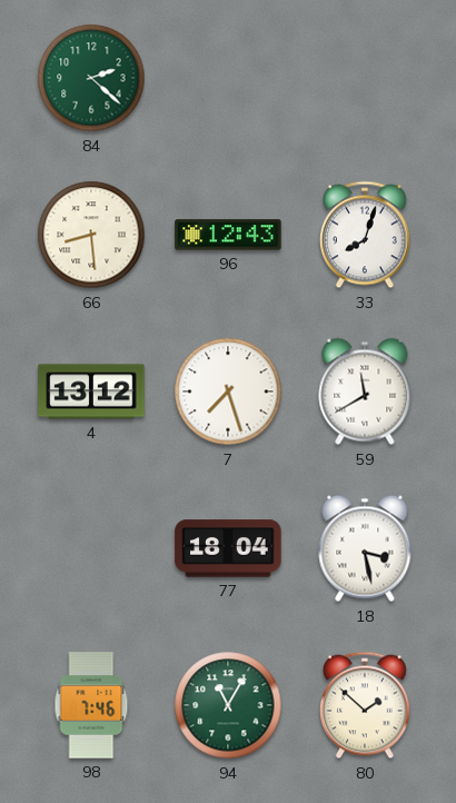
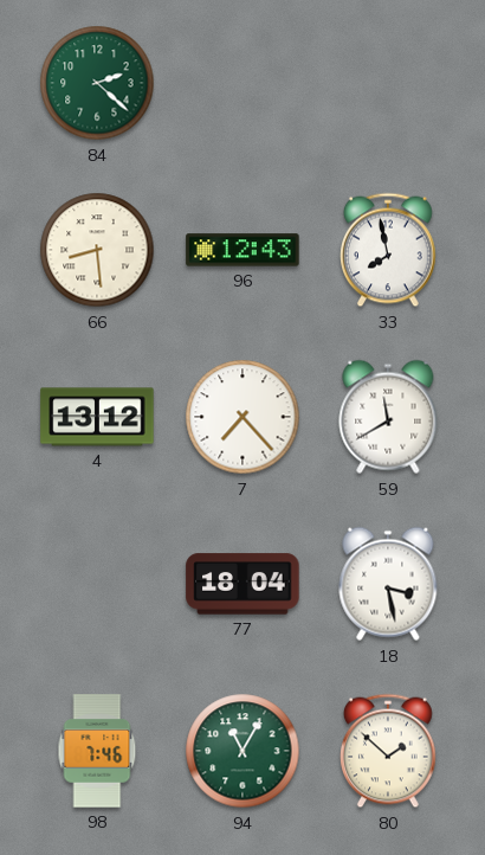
33: 8:03 -> 7:58 (389, 250)
7: 7:27 -> 7:23 (242, 417)
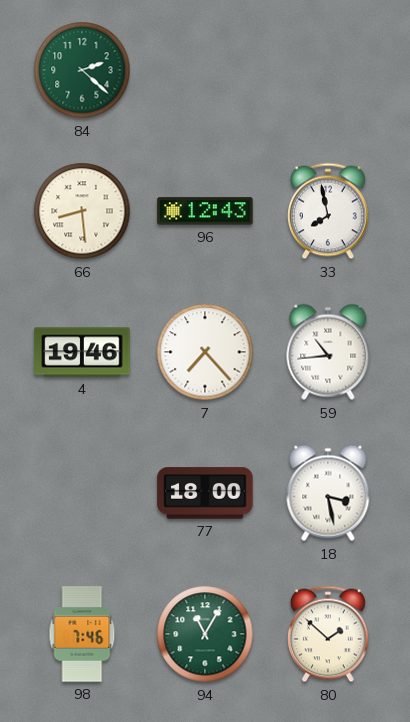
4: 13:12 -> 19:46 (82, 352)
59: 11:40 -> 10:44 (328, 352)
77: 18:04 -> 18:00 (205, 493)
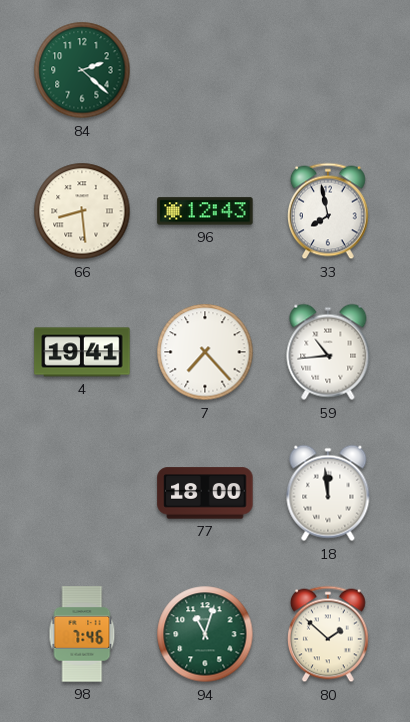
4: 19:46 -> 19:41 (82, 352)
18: 3:28 -> 11:59 (328, 493)
94: 11:05 -> 11:03 (205, 634)
